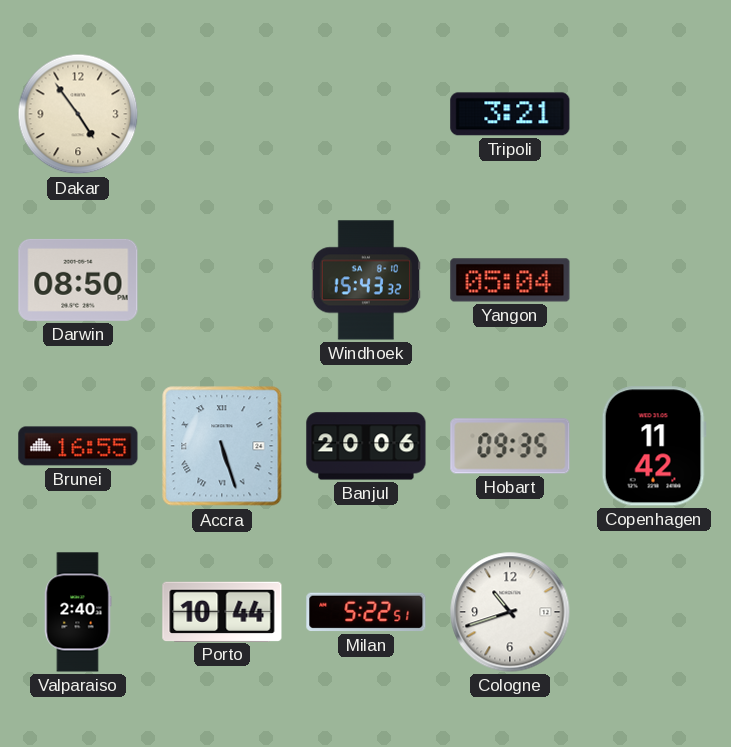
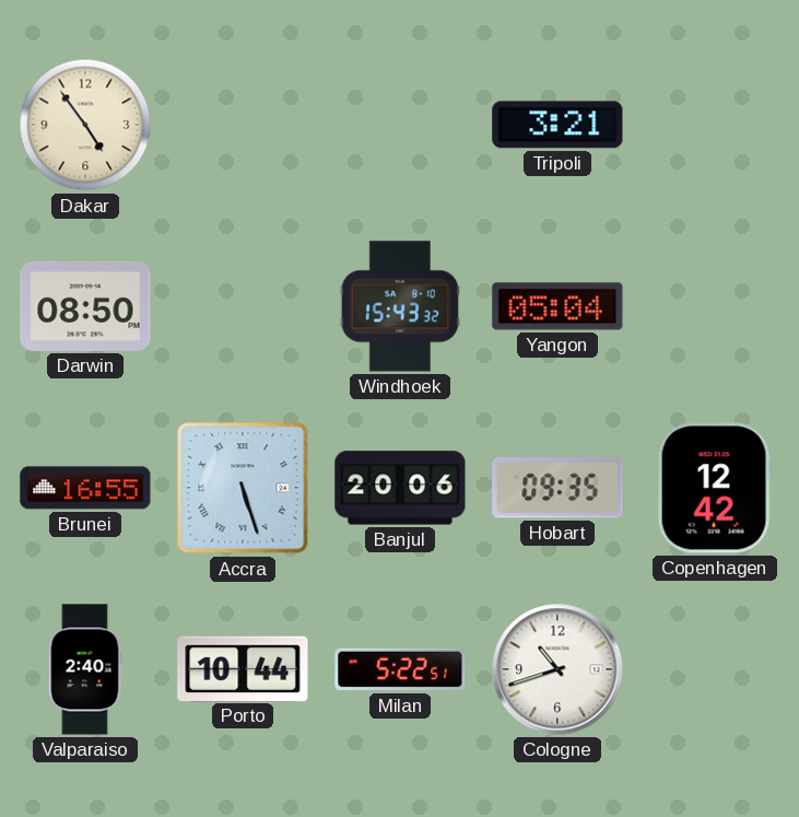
Copenhagen: 11:42 -> 12:42 (715, 488)
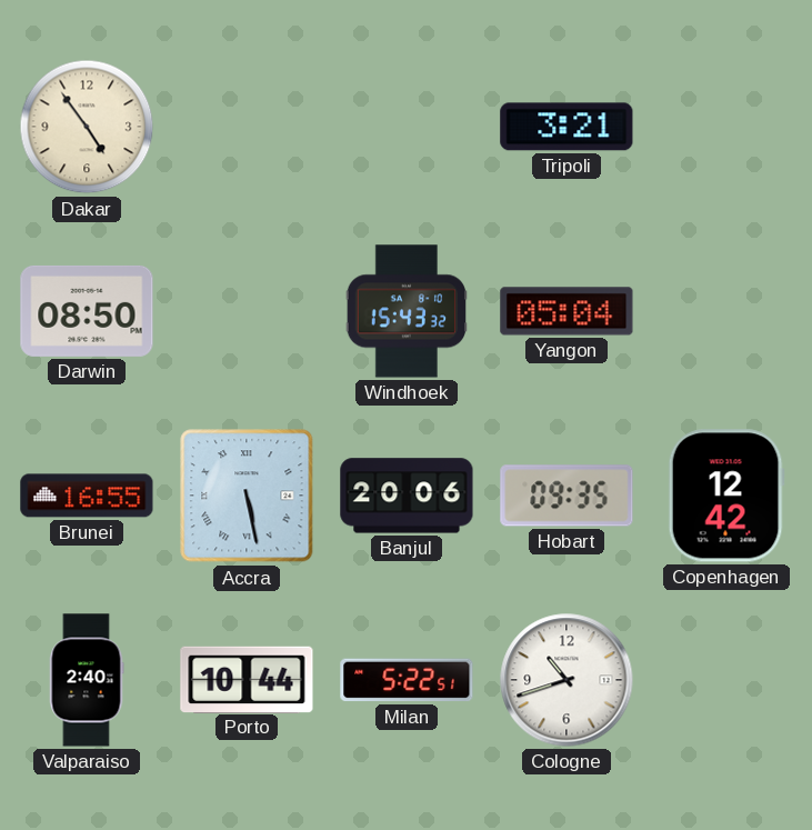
Accra: 5:27 -> 5:28 (247, 496)
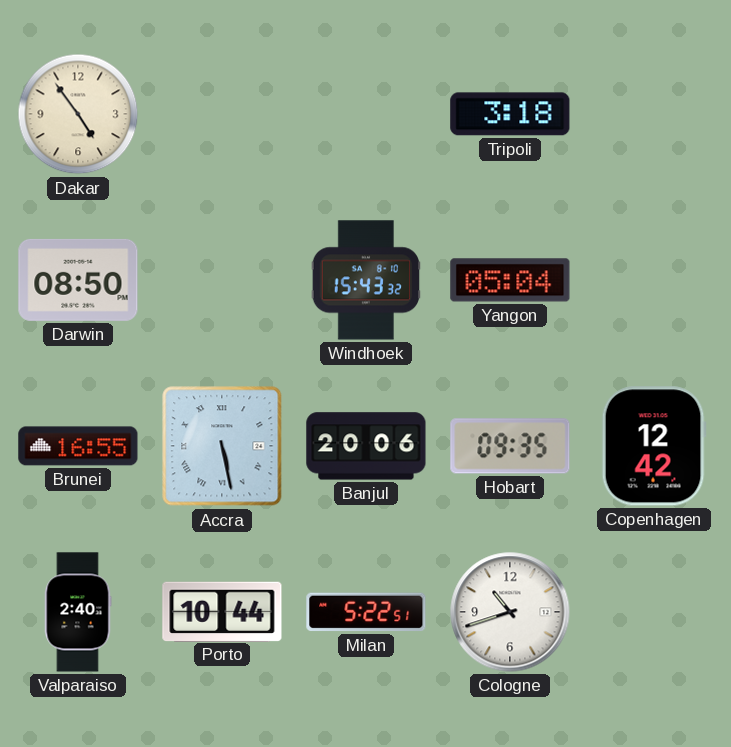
Tripoli: 3:21 -> 3:18 (510, 114)
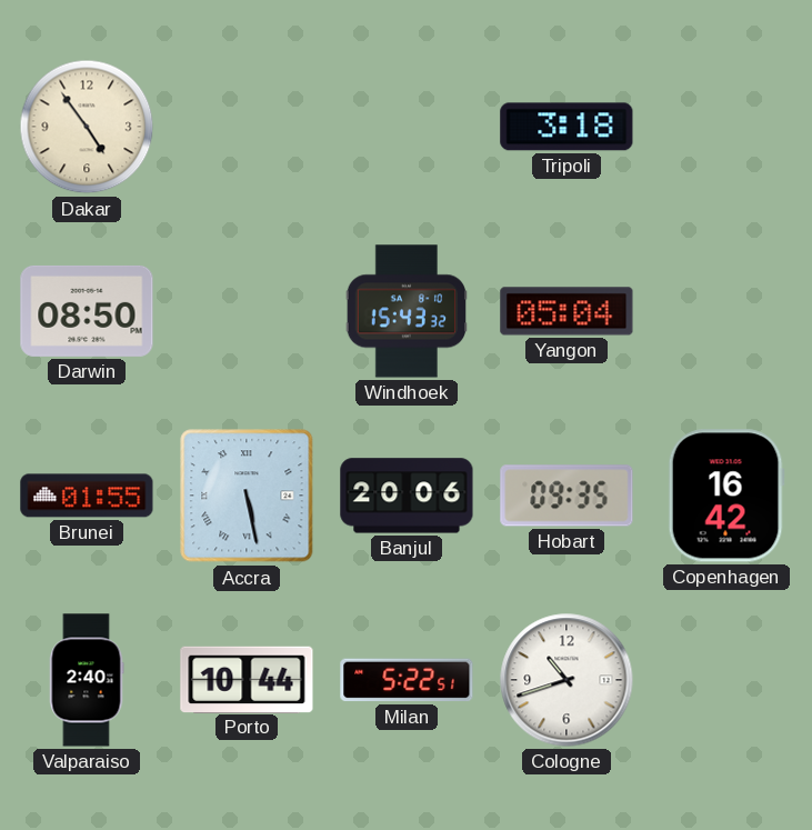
Brunei: 16:55 -> 01:55 (87, 496)
Copenhagen: 12:42 -> 16:42 (726, 496)
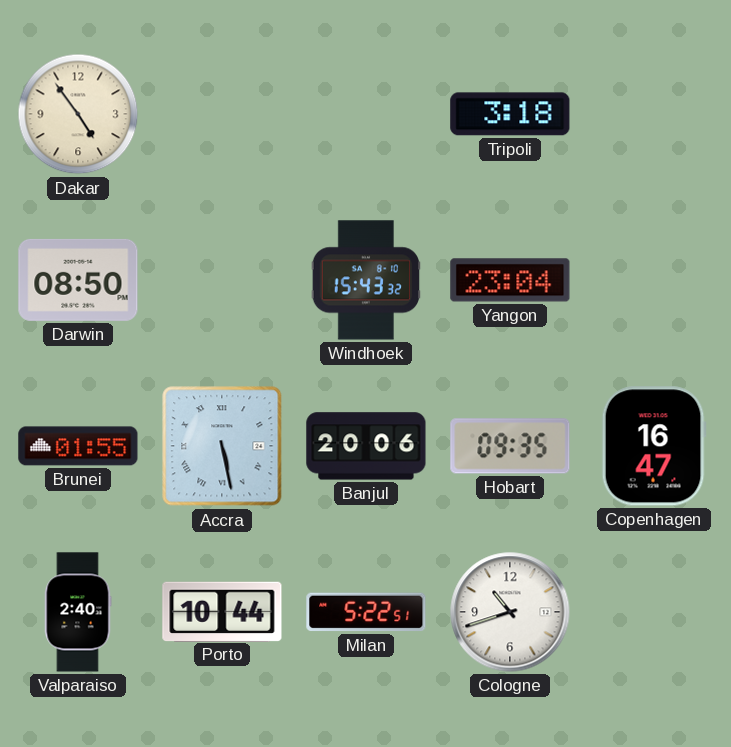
Yangon: 05:04 -> 23:04 (510, 280)
Copenhagen: 16:42 -> 16:47 (654, 446)
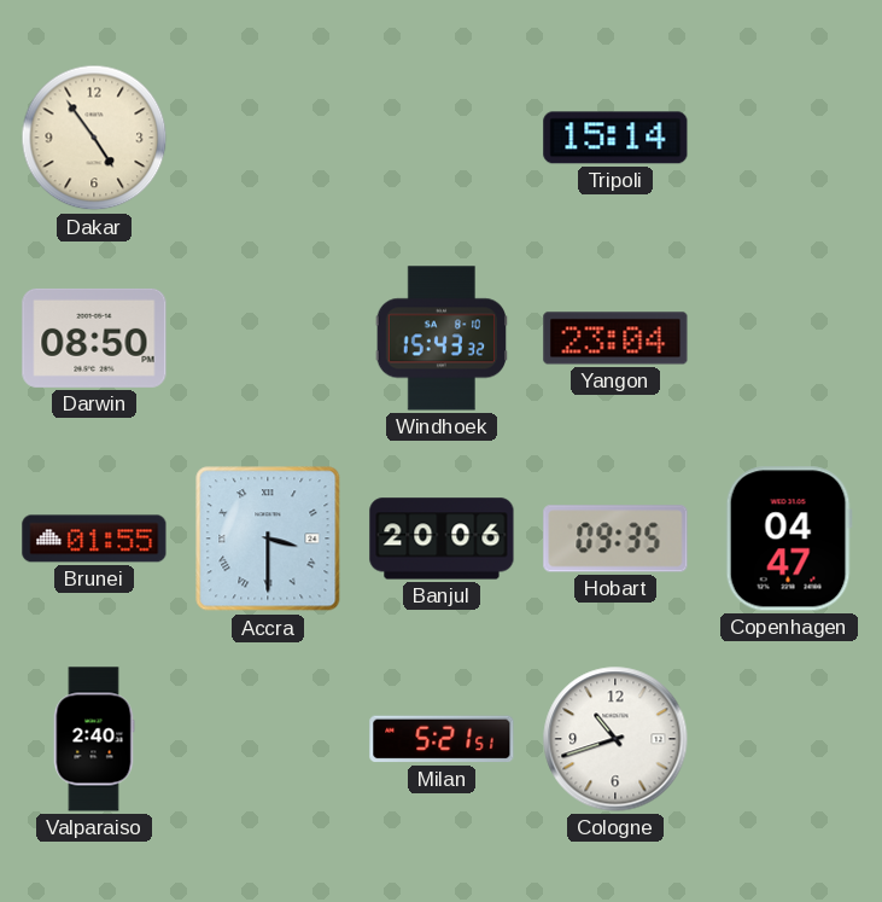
Tripoli: 3:18 -> 15:14 (615, 138)
Accra: 5:28 -> 3:30 (268, 539)
Copenhagen: 16:47 -> 04:47 (789, 539)
Porto: 10:44 -> none (222, 611)
Milan: 5:22 -> 5:21 (442, 739)
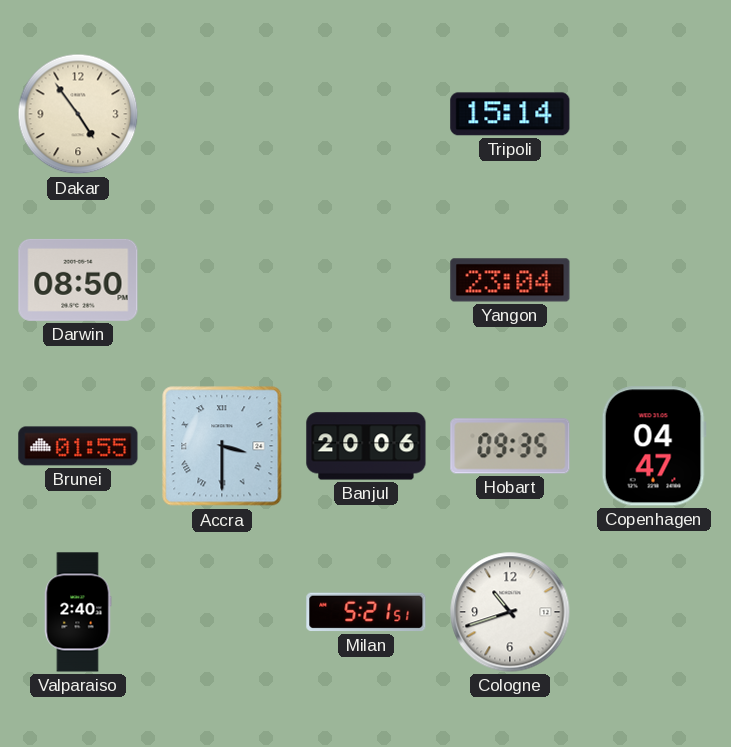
Windhoek: 15:43 -> none (442, 338)
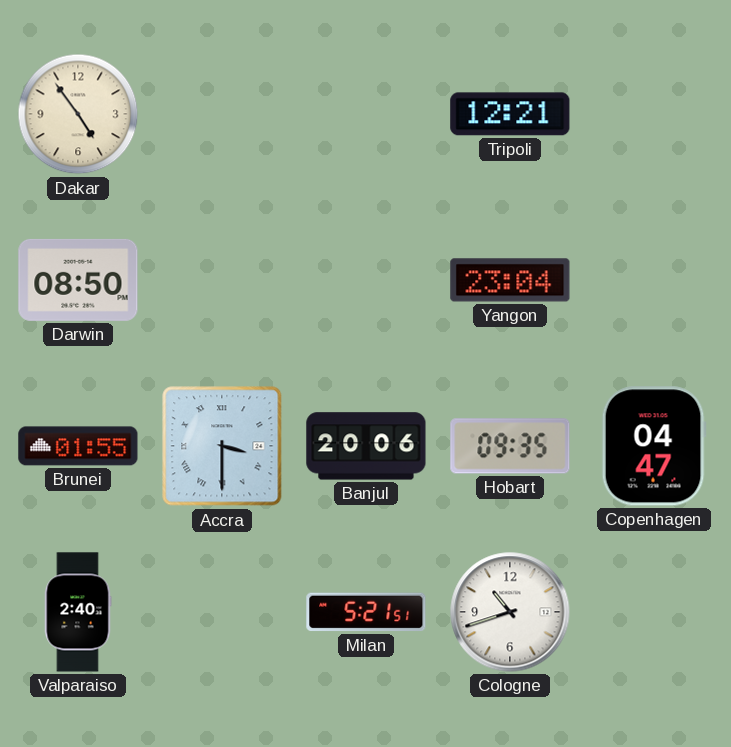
Tripoli: 15:14 -> 12:21 (510, 114)
